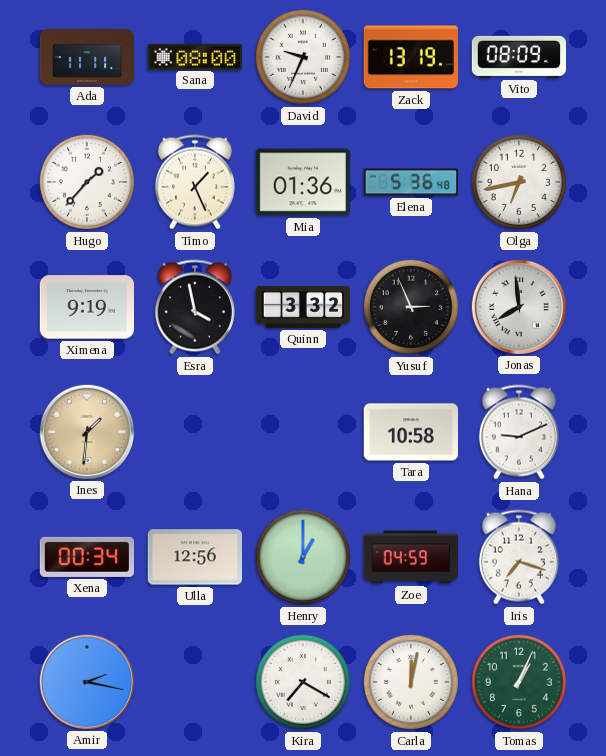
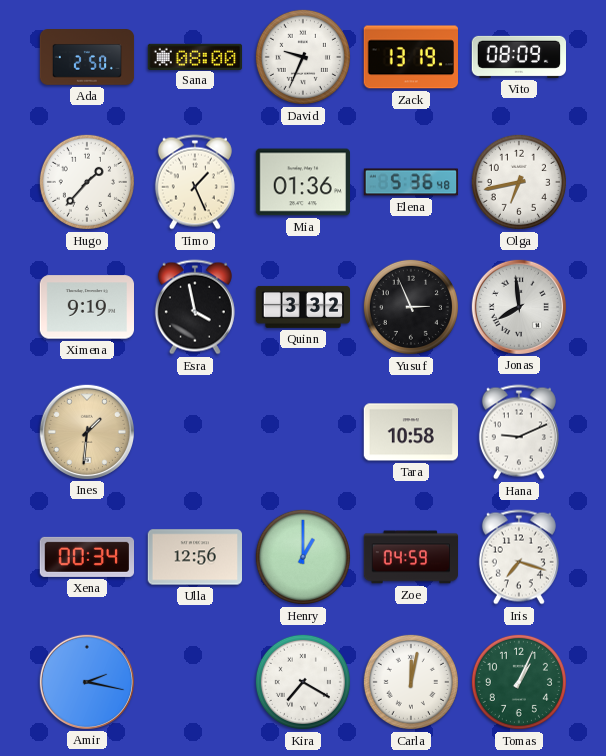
Ada: 11:11 -> 2:50 (87, 58)
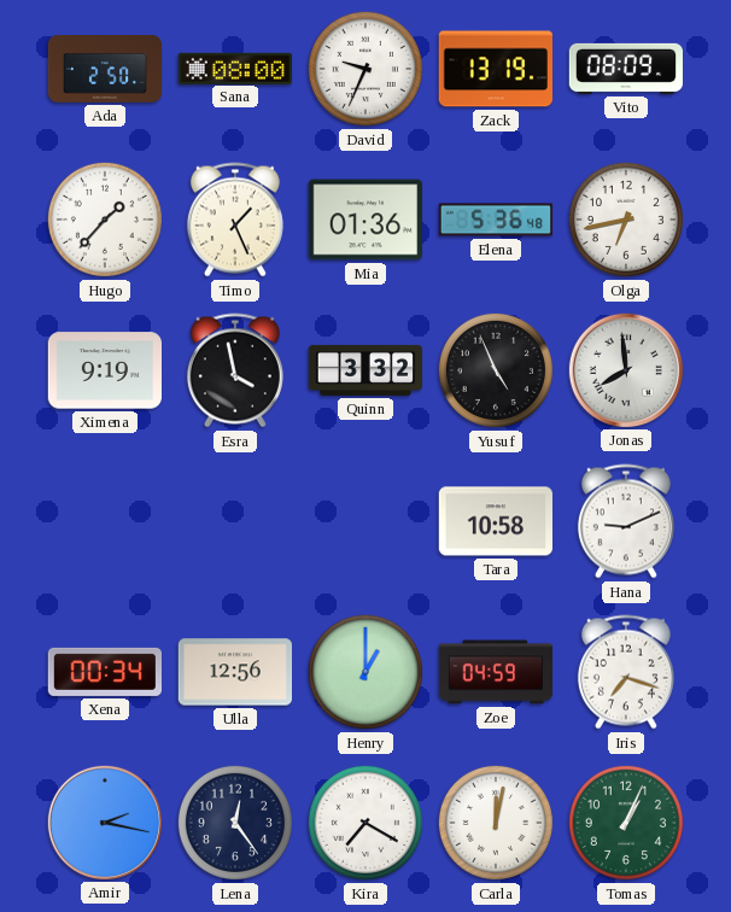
Yusuf: 2:56 -> 4:56 (496, 370)
Ines: 1:31 -> none (86, 431)
Lena: none -> 12:24 (235, 823)
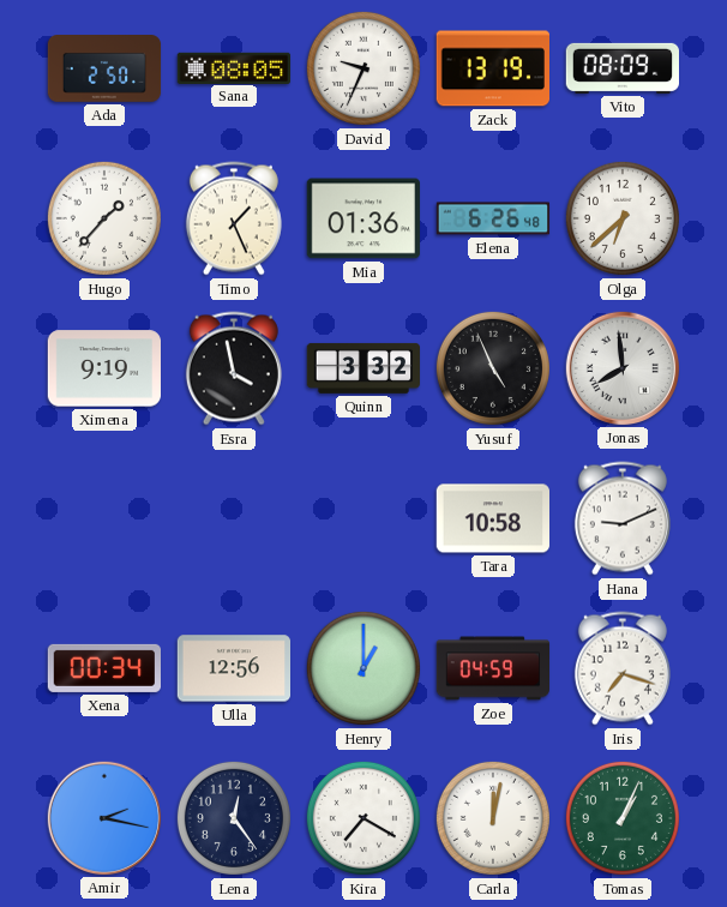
Sana: 08:00 -> 08:05 (234, 67)
Elena: 5:36 -> 6:26 (493, 218)
Olga: 6:43 -> 6:38 (623, 218)
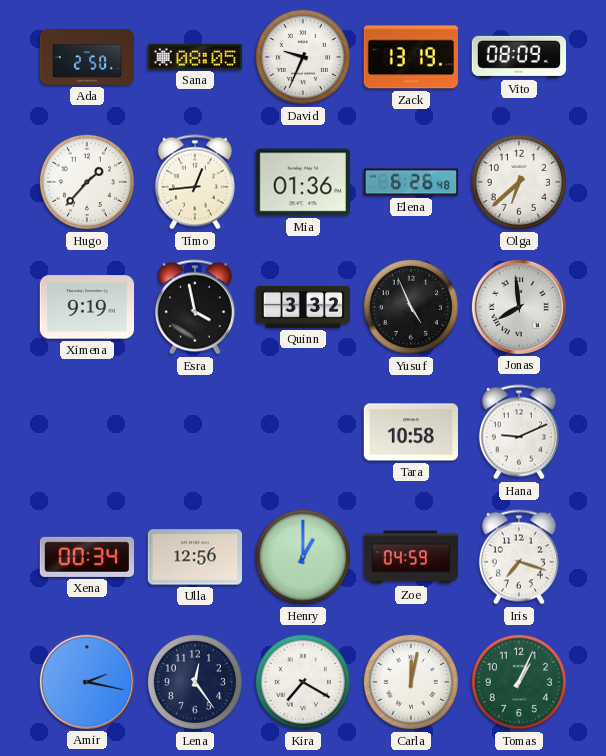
Timo: 1:26 -> 12:44 (195, 182)
